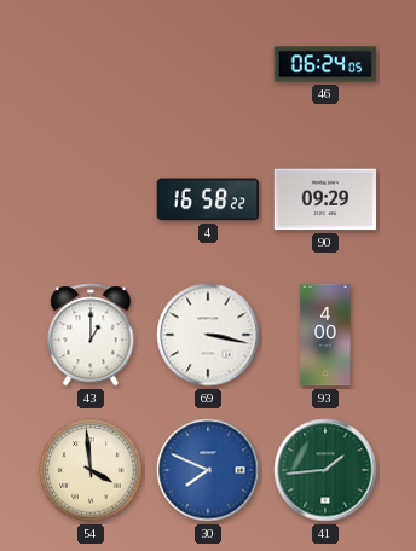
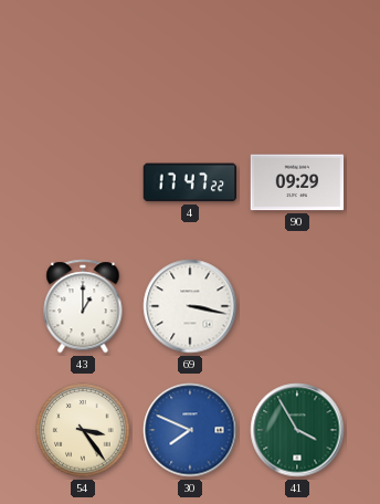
46: 06:24 -> none (325, 64)
4: 16:58 -> 17:47 (190, 182)
93: 4:00 -> none (325, 335)
54: 3:59 -> 3:24 (83, 430)
41: 1:44 -> 3:55 (297, 430)
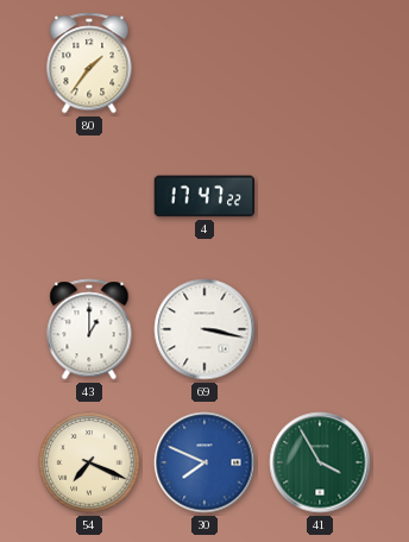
80: none -> 1:36 (89, 63)
90: 09:29 -> none (297, 182)
54: 3:24 -> 7:19 (89, 462)
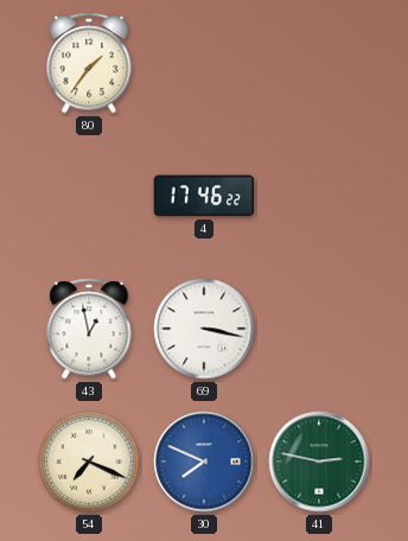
4: 17:47 -> 17:46 (204, 196)
43: 1:00 -> 12:58 (89, 329)
41: 3:55 -> 2:47 (319, 462)
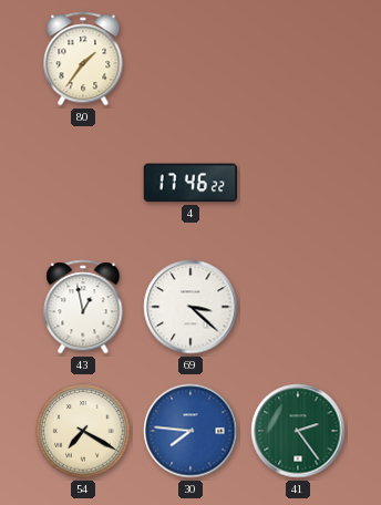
69: 3:17 -> 3:22 (190, 307)
54: 7:19 -> 7:20 (83, 431)
30: 7:49 -> 7:46 (190, 431)
41: 2:47 -> 2:24 (298, 431)
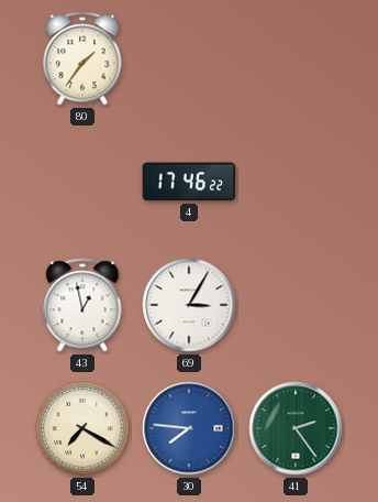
69: 3:22 -> 3:05 (189, 305)
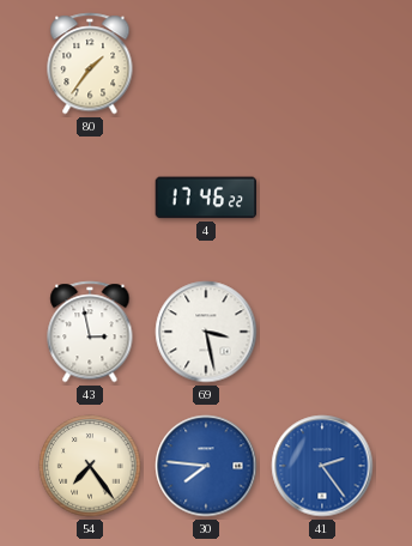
43: 12:58 -> 2:58 (90, 332)
69: 3:05 -> 3:28 (206, 332)
54: 7:20 -> 7:24 (90, 466)
41 dial: green -> blue (322, 466)
